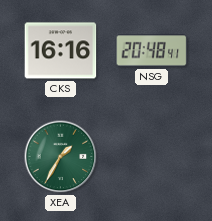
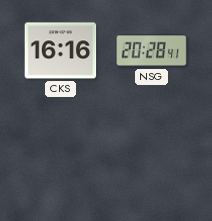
NSG: 20:48 -> 20:28 (152, 51)
XEA: 1:35 -> none (61, 157)
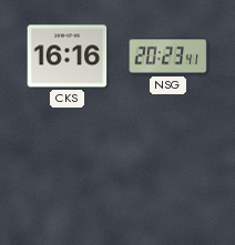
NSG: 20:28 -> 20:23 (168, 57)
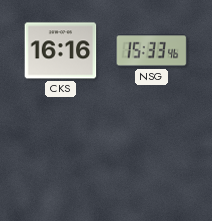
NSG: 20:23 -> 15:33 (152, 51)
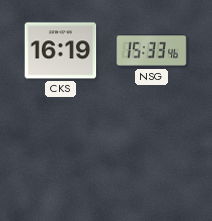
CKS: 16:16 -> 16:19 (61, 51)
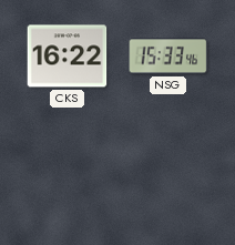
CKS: 16:19 -> 16:22 (68, 57)
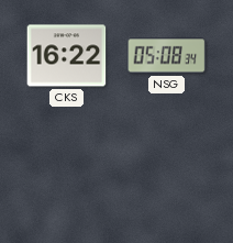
NSG: 15:33 -> 05:08 (167, 56)
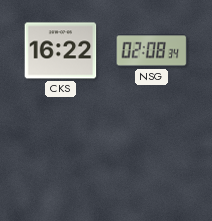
NSG: 05:08 -> 02:08 (152, 51)
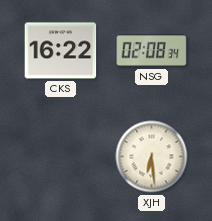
XJH: none -> 6:29 (152, 157)
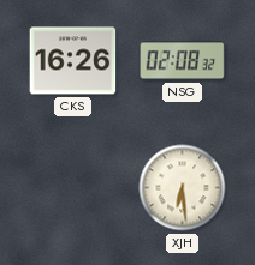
CKS: 16:22 -> 16:26 (73, 61)
NSG: 02:08:34 -> 02:08:32 (183, 61)
